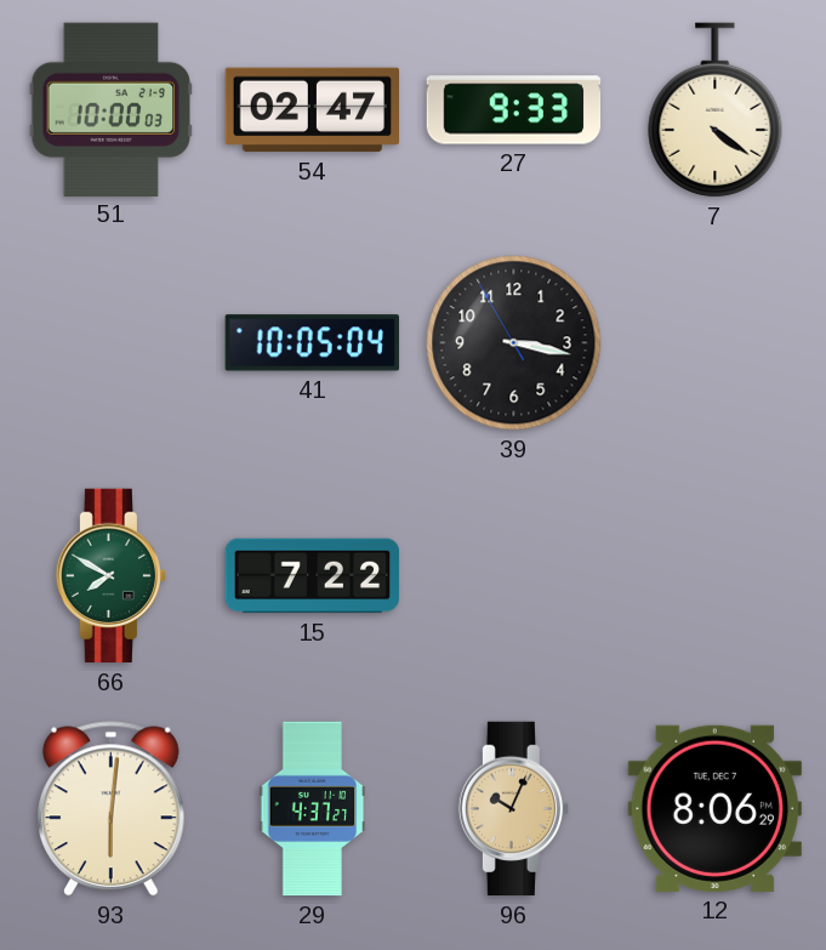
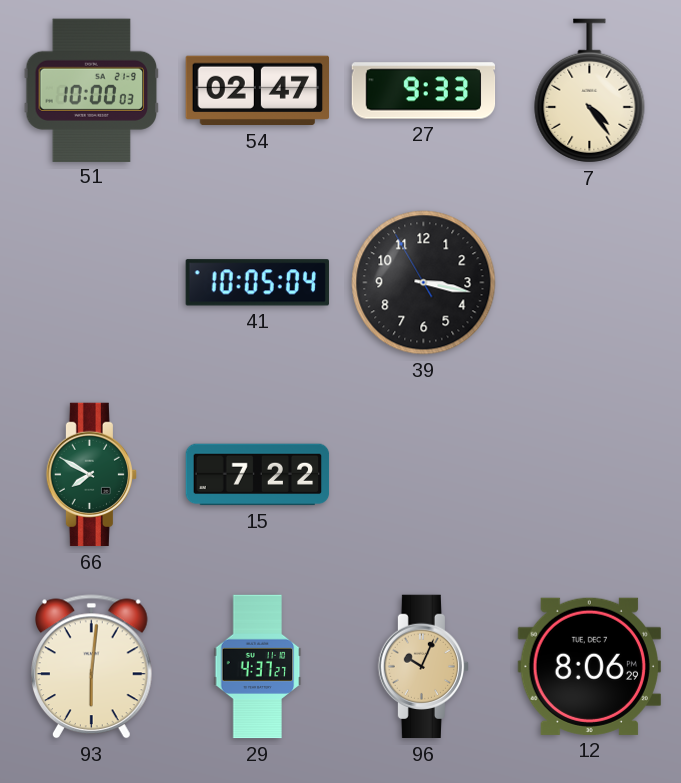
7: 4:21 -> 4:24 (590, 91)
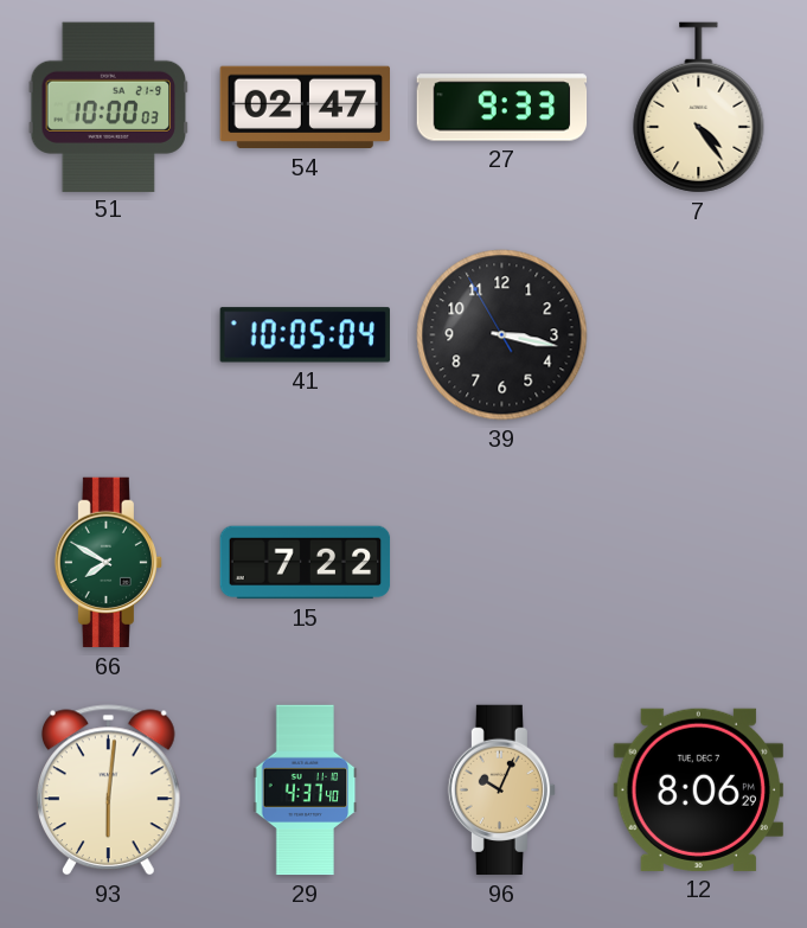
29: 4:37:27 -> 4:37:40 (306, 791)
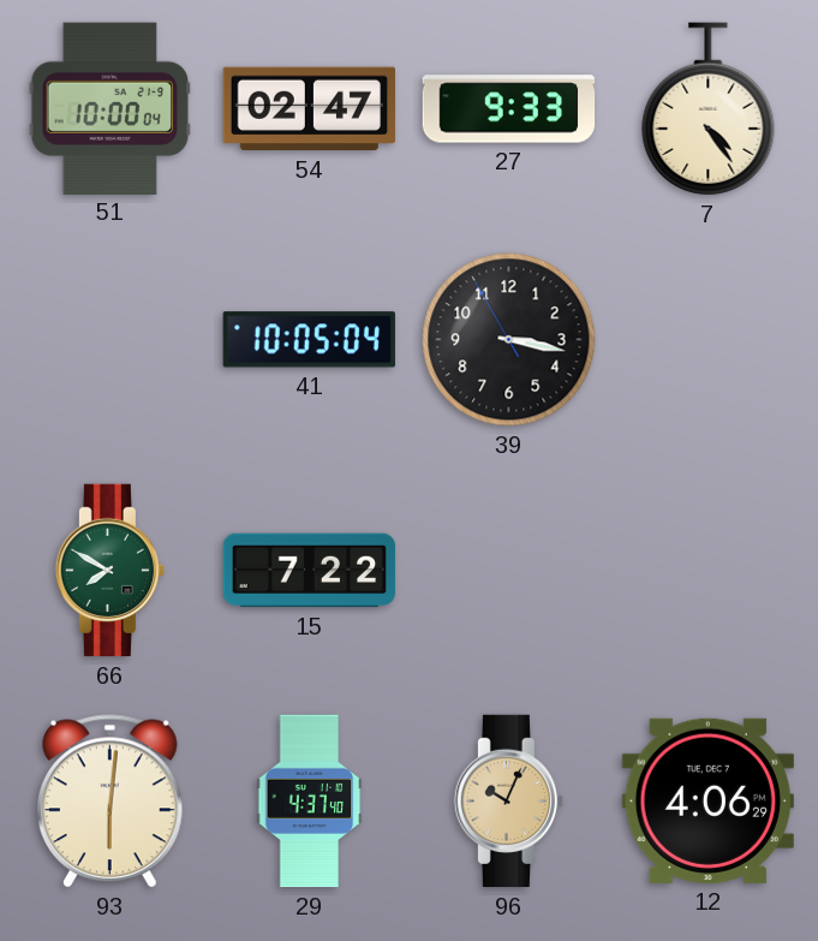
51: 10:00:03 -> 10:00:04 (111, 108)
12: 8:06 -> 4:06 (707, 800)
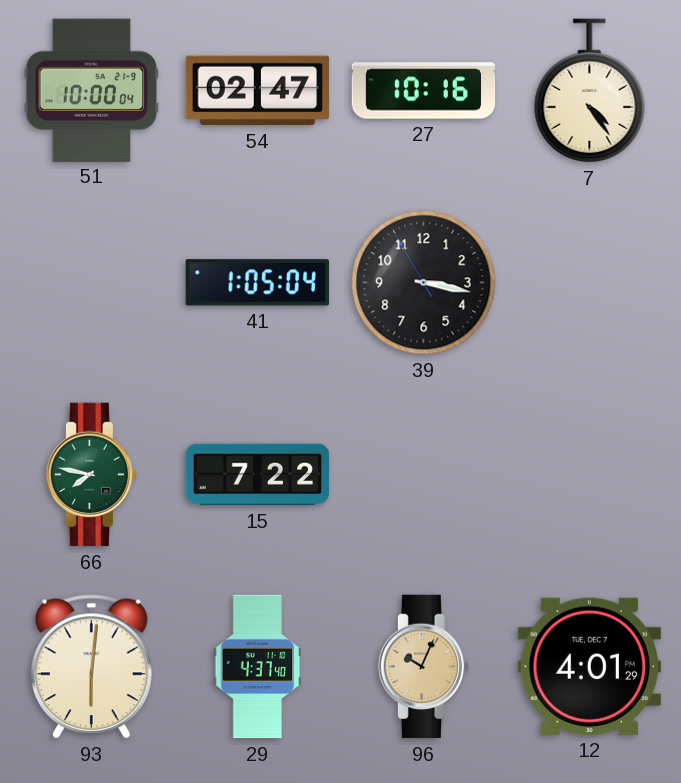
27: 9:33 -> 10:16 (424, 91)
41: 10:05 -> 1:05 (257, 283)
66: 7:50 -> 7:47 (91, 475)
12: 4:06 -> 4:01 (589, 666)
